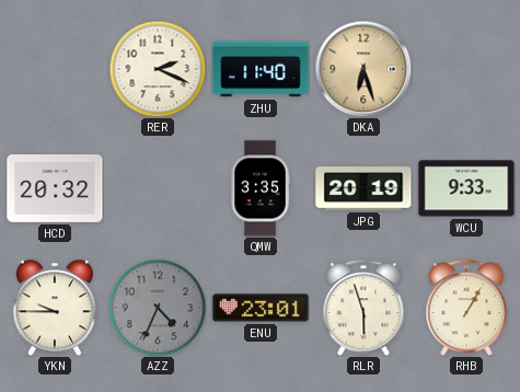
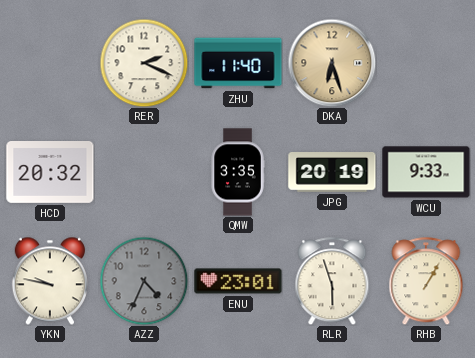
YKN: 9:45 -> 9:47 (50, 281)
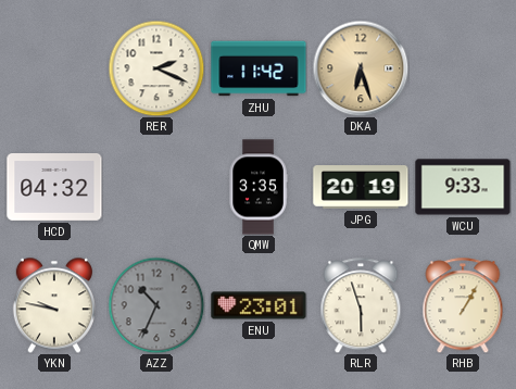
ZHU: 11:40 -> 11:42 (259, 68)
HCD: 20:32 -> 04:32 (54, 188)
AZZ: 4:34 -> 10:34 (156, 305)
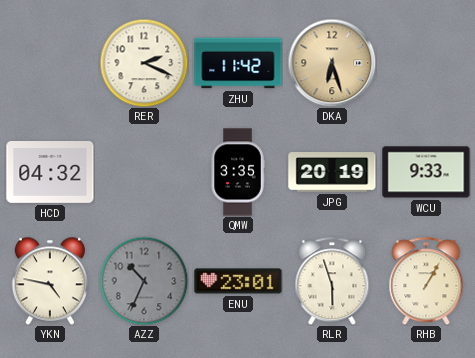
YKN: 9:47 -> 4:47 (50, 281)
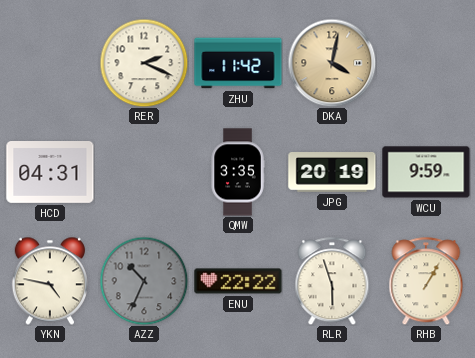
DKA: 6:27 -> 4:02 (332, 63)
HCD: 04:32 -> 04:31 (50, 173)
WCU: 9:33 -> 9:59 (426, 172)
ENU: 23:01 -> 22:22 (238, 281)
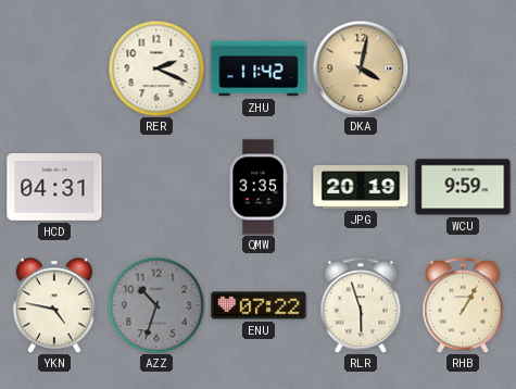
AZZ: 10:34 -> 10:33 (156, 305)
ENU: 22:22 -> 07:22 (259, 305)
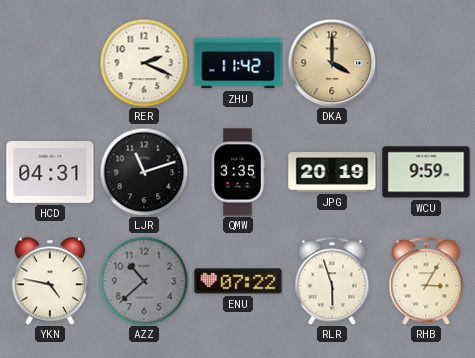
DKA: 4:02 -> 4:00 (332, 63)
LJR: none -> 11:12 (144, 172)
AZZ: 10:33 -> 10:38 (144, 281)
RHB: 1:05 -> 3:05 (426, 281)
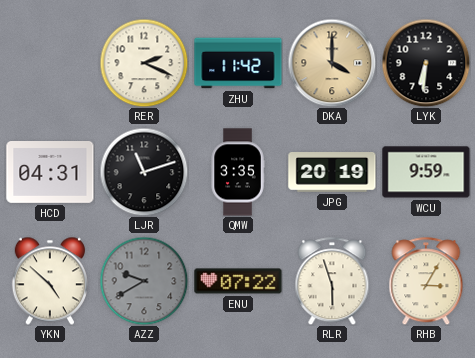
LYK: none -> 6:31 (426, 63)
YKN: 4:47 -> 4:52 (50, 281)
AZZ: 10:38 -> 9:40 (144, 281)
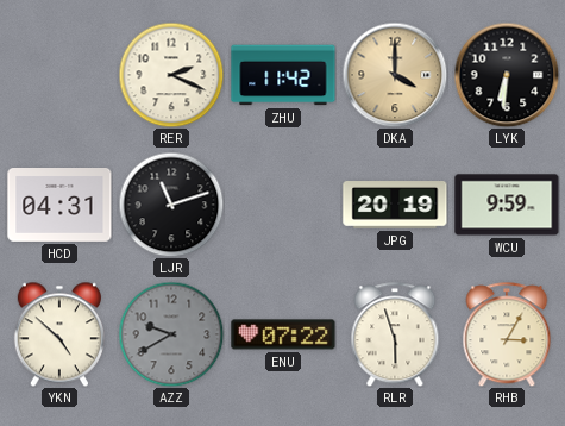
QMW: 3:35 -> none (238, 172)
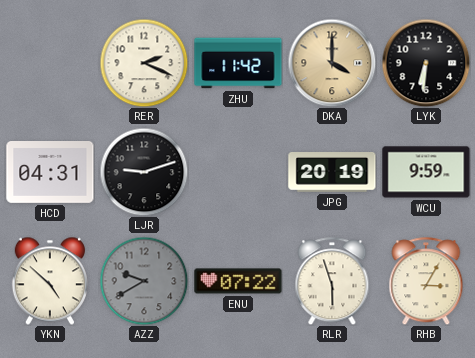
LJR: 11:12 -> 9:12 (144, 172)
